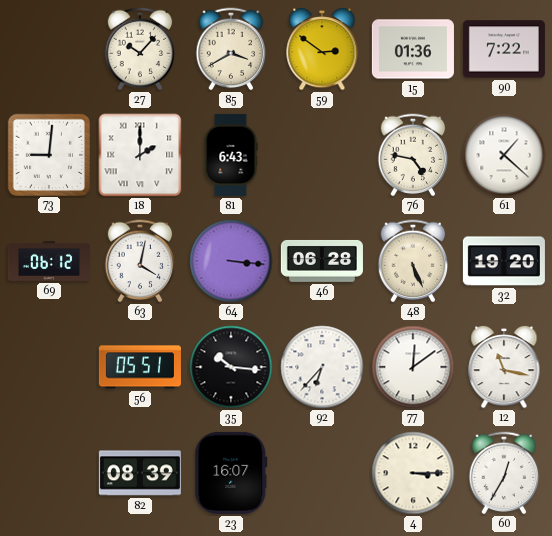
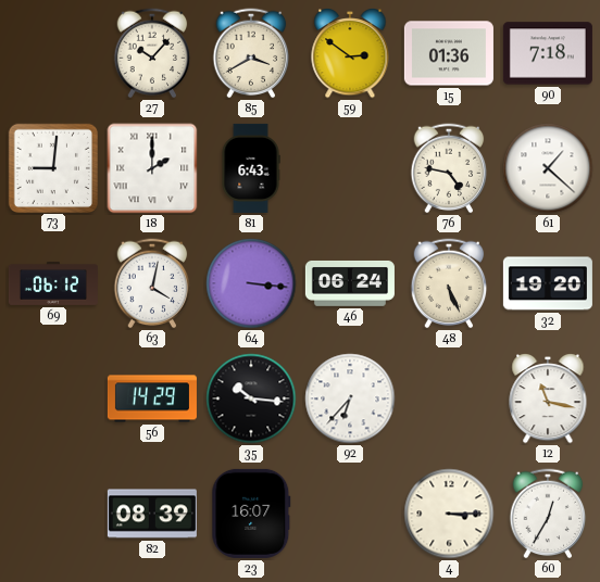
90: 7:22 -> 7:18 (548, 53)
46: 06:28 -> 06:24 (350, 283)
56: 05:51 -> 14:29 (152, 398)
77: 12:09 -> none (413, 367)
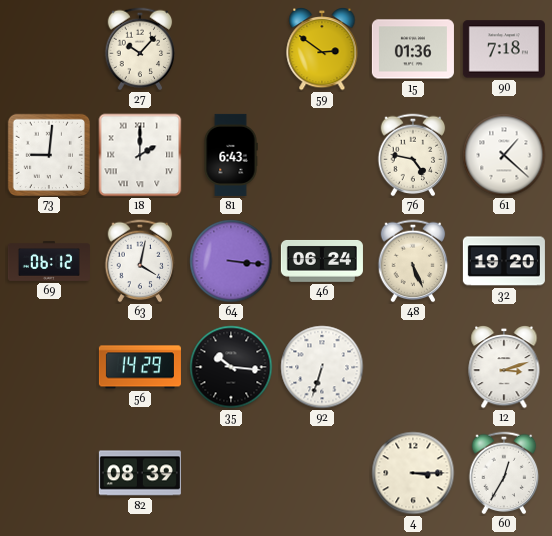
85: 3:40 -> none (251, 53)
92: 6:37 -> 6:33 (322, 367)
12: 11:17 -> 3:12 (504, 367)
23: 16:07 -> none (251, 514)
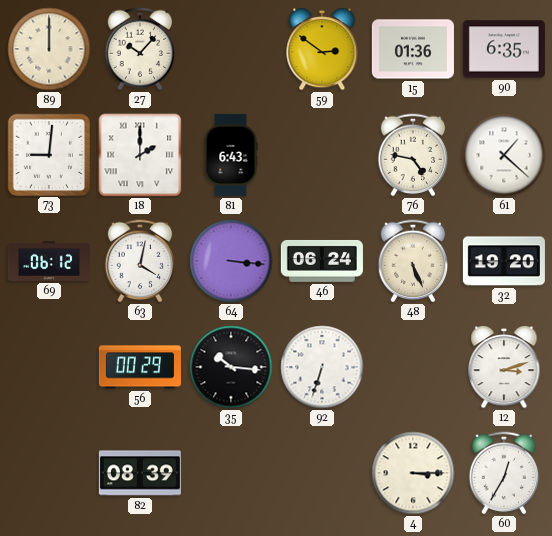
89: none -> 12:00 (49, 49)
90: 7:18 -> 6:35 (504, 49)
56: 14:29 -> 00:29 (140, 367)
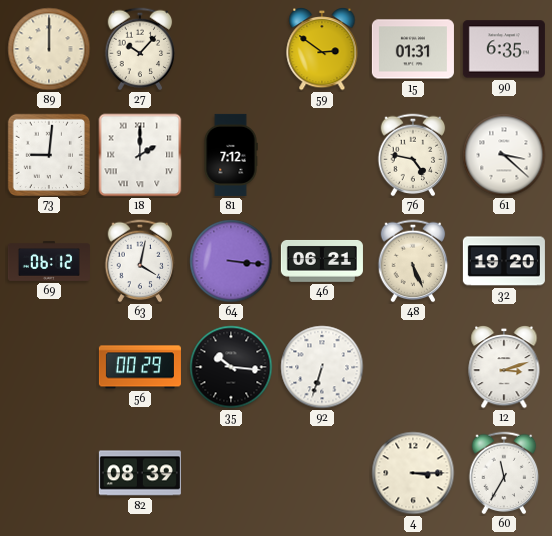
15: 01:36 -> 01:31 (413, 49)
81: 6:43 -> 7:12 (231, 155)
61: 1:22 -> 3:22 (504, 155)
46: 06:24 -> 06:21 (322, 261)
60: 12:35 -> 11:35 (504, 473)
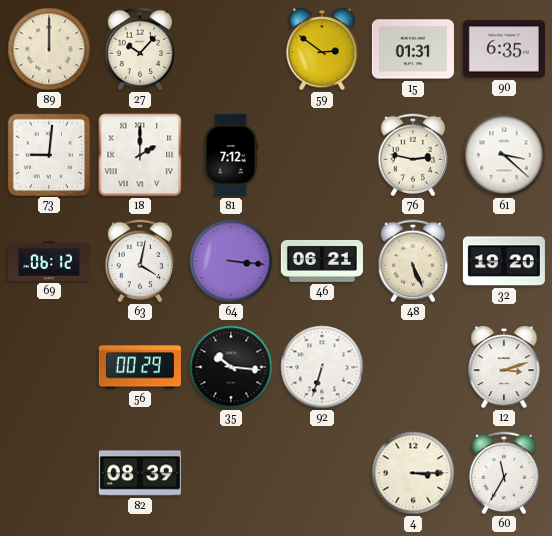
76: 4:47 -> 2:47 (413, 155)
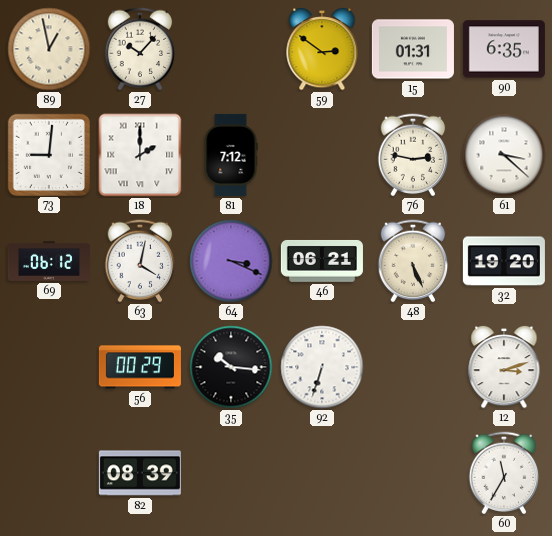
89: 12:00 -> 12:58 (49, 49)
64: 3:16 -> 3:19 (231, 261)
4: 3:15 -> none (413, 473)
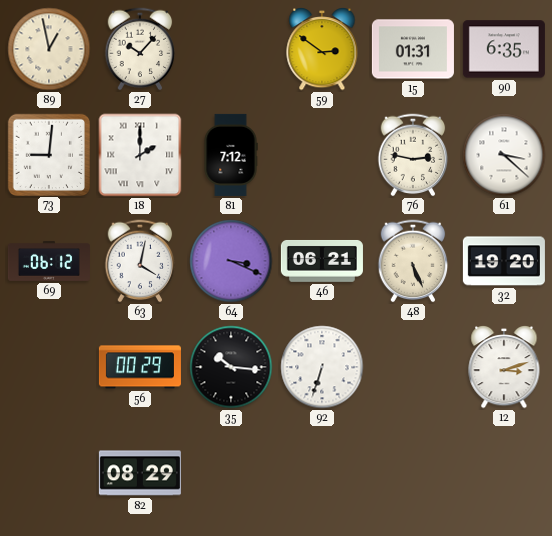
82: 08:39 -> 08:29 (140, 473)
60: 11:35 -> none (504, 473)
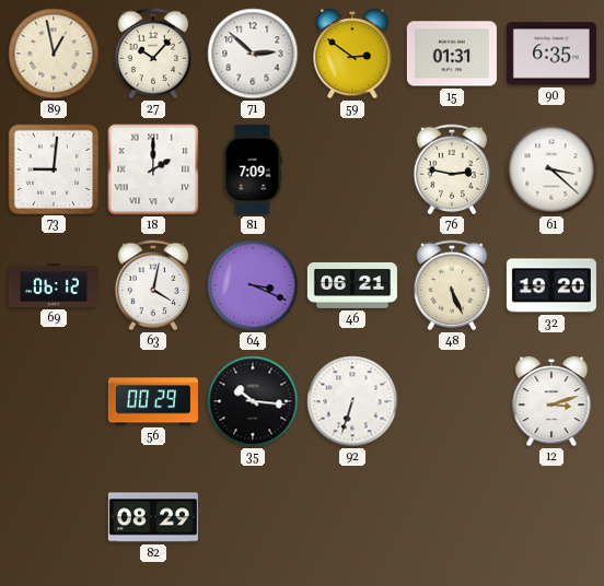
71: none -> 2:52 (253, 54)
81: 7:12 -> 7:09 (253, 169)
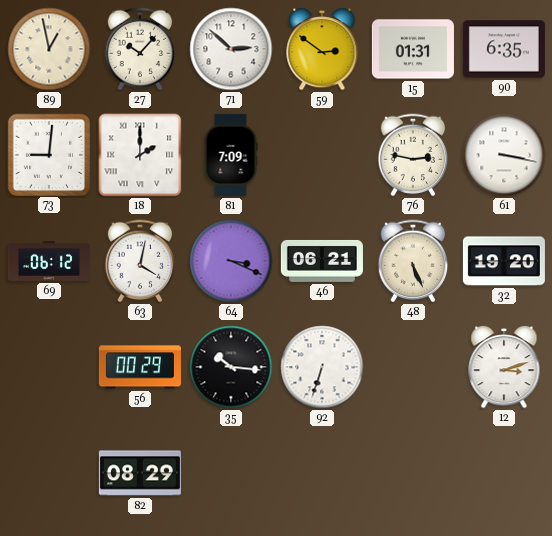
61: 3:22 -> 3:17 (504, 155)
